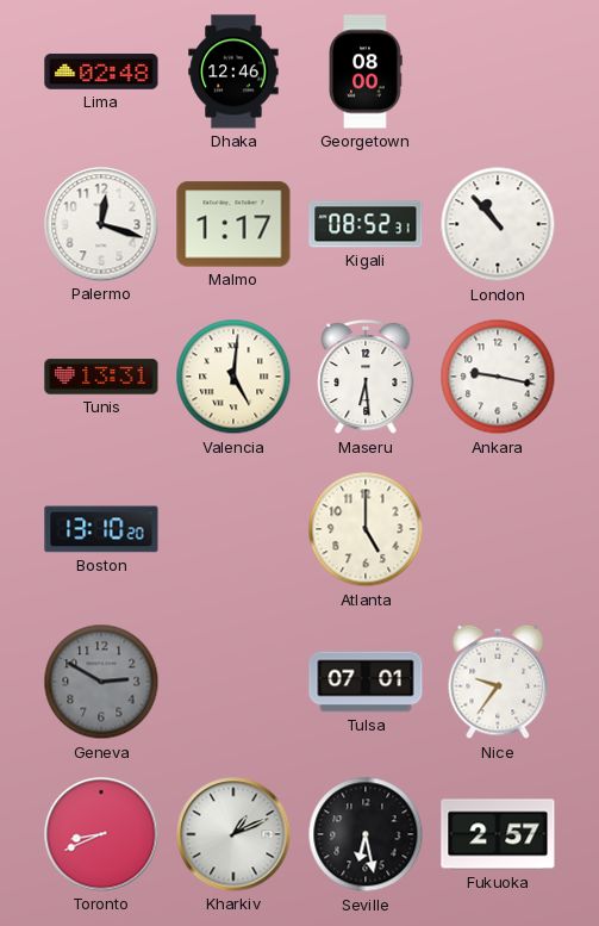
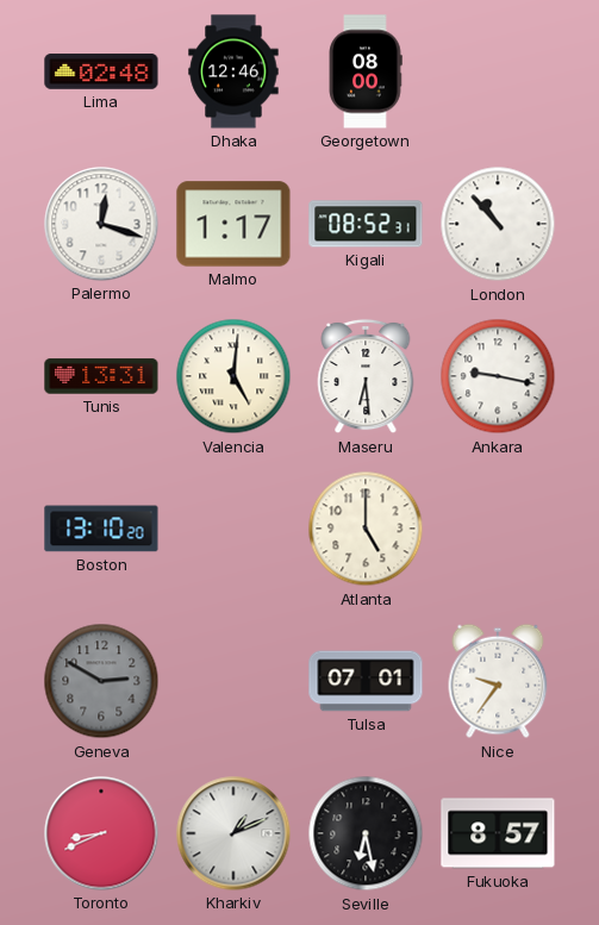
Fukuoka: 2:57 -> 8:57 (498, 833)
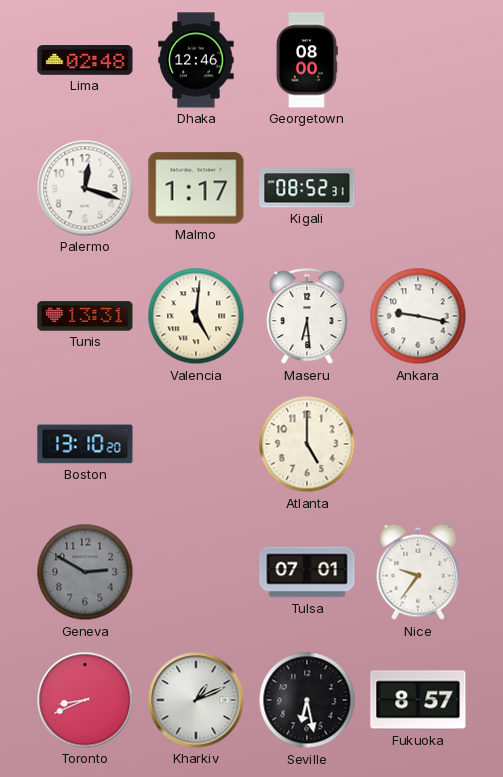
London: 10:53 -> none (498, 224)
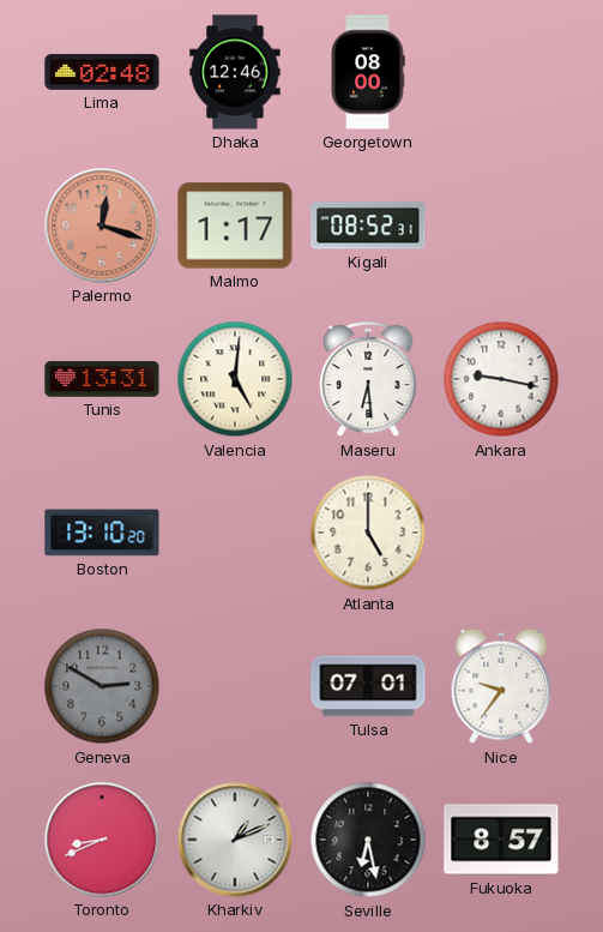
Palermo dial: white -> salmon (102, 226)
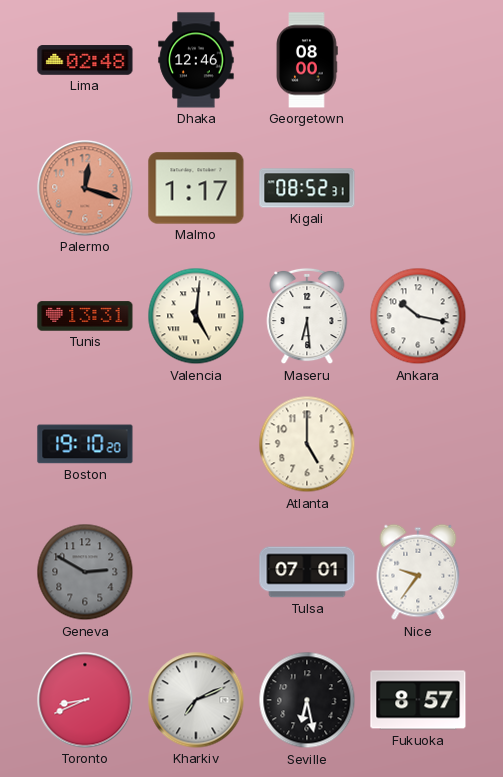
Ankara: 9:17 -> 10:17 (418, 316)
Boston: 13:10 -> 19:10 (85, 444)
Kharkiv: 1:11 -> 7:11 (196, 700)
